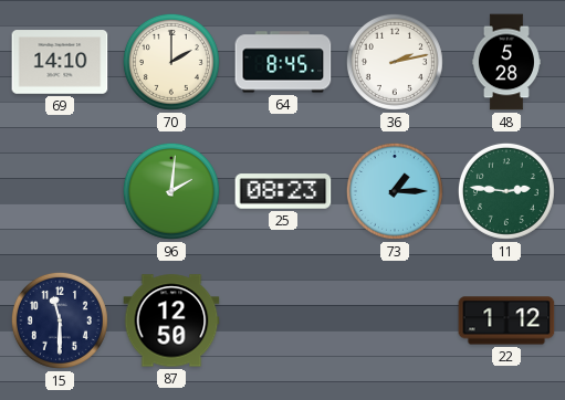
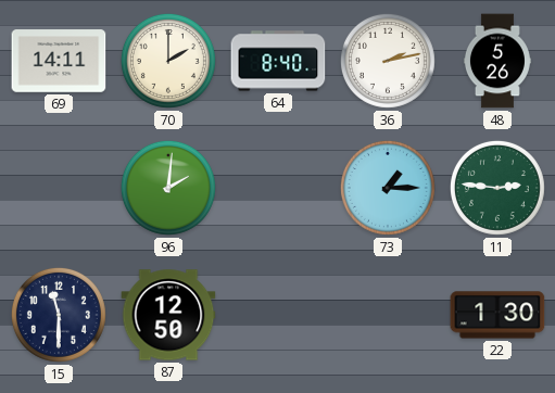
69: 14:10 -> 14:11 (59, 61)
64: 8:45 -> 8:40 (278, 61)
48: 5:28 -> 5:26 (497, 61)
25: 08:23 -> none (283, 191)
22: 1:12 -> 1:30 (497, 315)
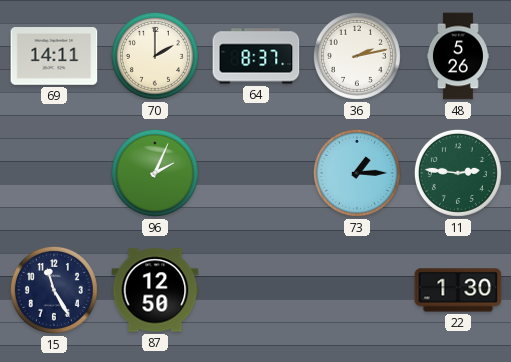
64: 8:40 -> 8:37 (256, 56)
96: 2:01 -> 2:04 (155, 173)
15: 11:30 -> 11:25 (54, 290)
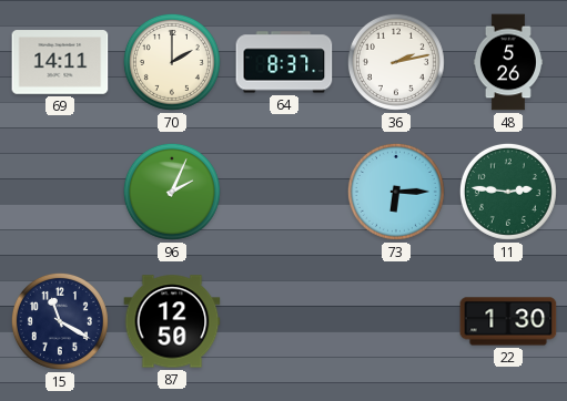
73: 1:15 -> 6:15 (396, 192)
15: 11:25 -> 11:20 (60, 321)
